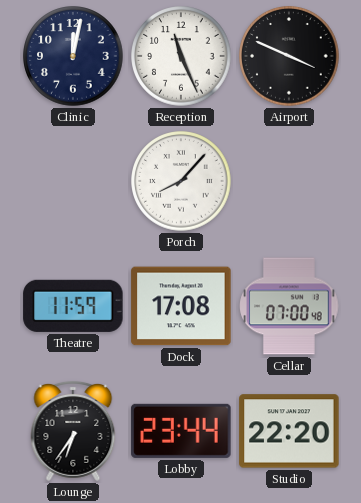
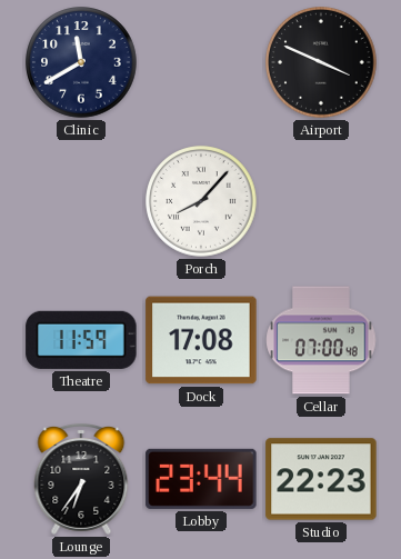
Clinic: 12:02 -> 11:40 (81, 62)
Reception: 11:26 -> none (181, 56)
Studio: 22:20 -> 22:23 (321, 479)
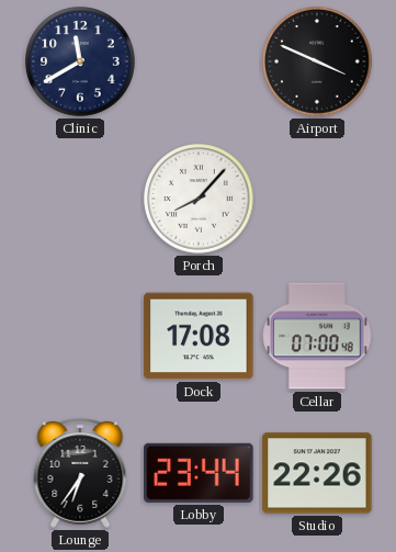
Theatre: 11:59 -> none (81, 340)
Studio: 22:23 -> 22:26 (317, 473)
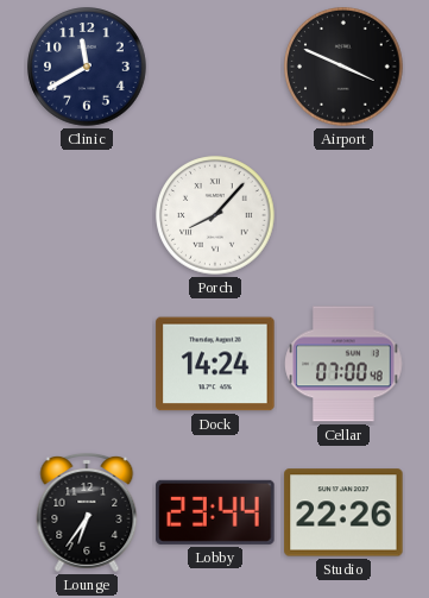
Dock: 17:08 -> 14:24 (215, 364)
